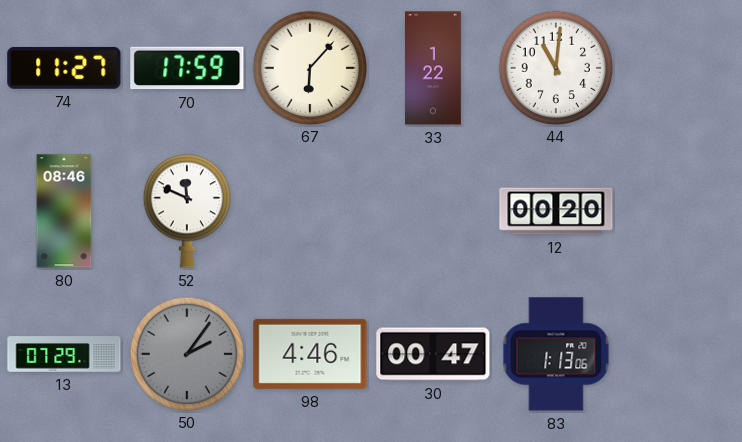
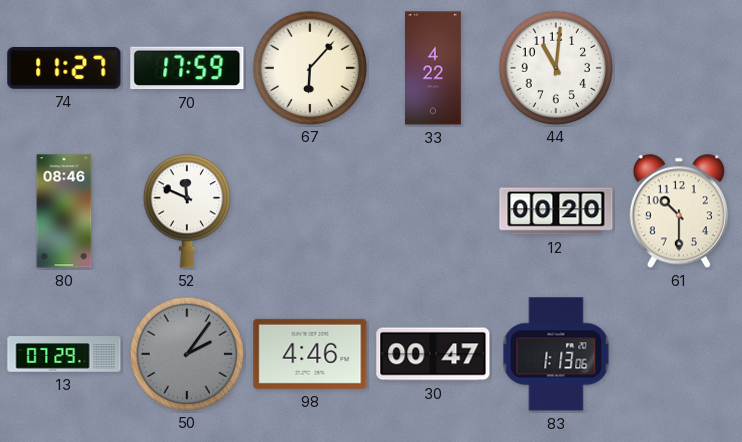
33: 1:22 -> 4:22 (433, 68)
61: none -> 10:30 (679, 211)
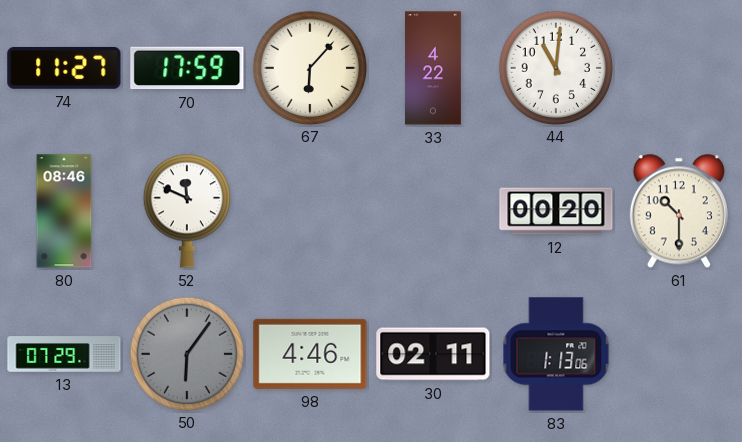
50: 2:06 -> 6:06 (186, 353)
30: 00:47 -> 02:11 (433, 354)
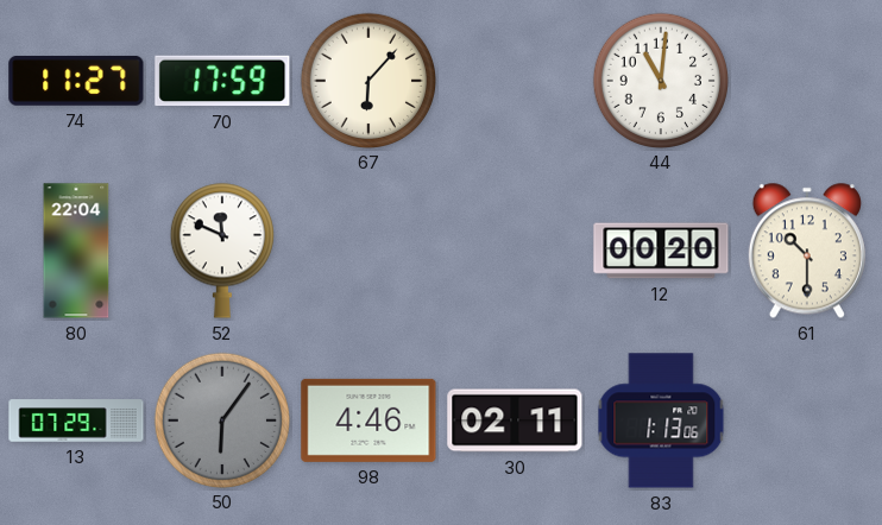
33: 4:22 -> none (433, 68)
80: 08:46 -> 22:04 (76, 251)
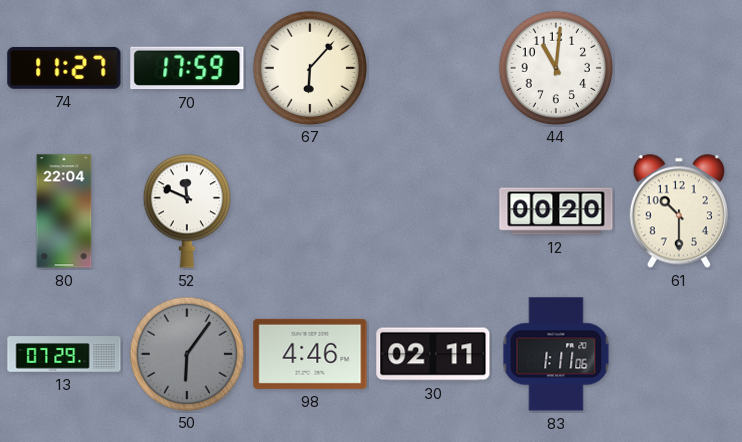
83: 1:13 -> 1:11 (556, 354)
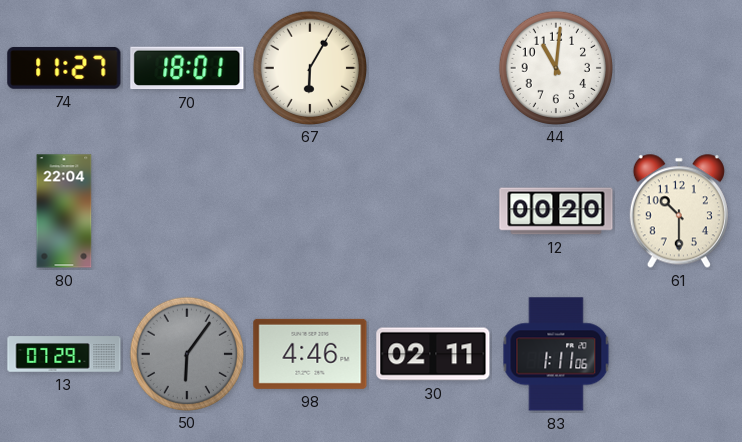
70: 17:59 -> 18:01 (187, 68)
67: 6:07 -> 6:05 (309, 67)
52: 11:49 -> none (187, 211)
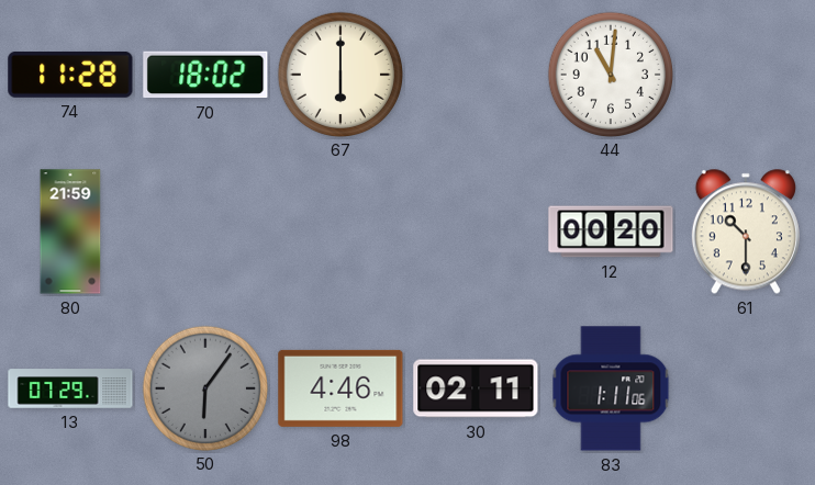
74: 11:27 -> 11:28 (70, 75)
70: 18:01 -> 18:02 (205, 75)
67: 6:05 -> 6:00 (339, 74)
80: 22:04 -> 21:59 (70, 232)
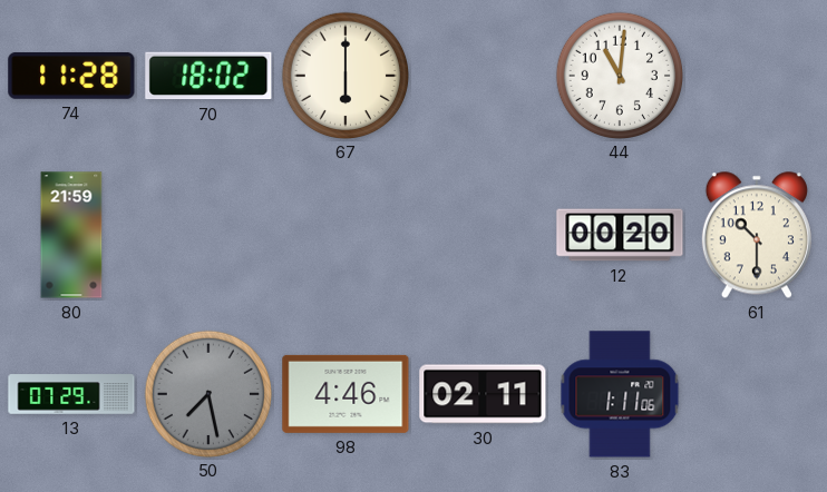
50: 6:06 -> 7:28 (207, 393)
